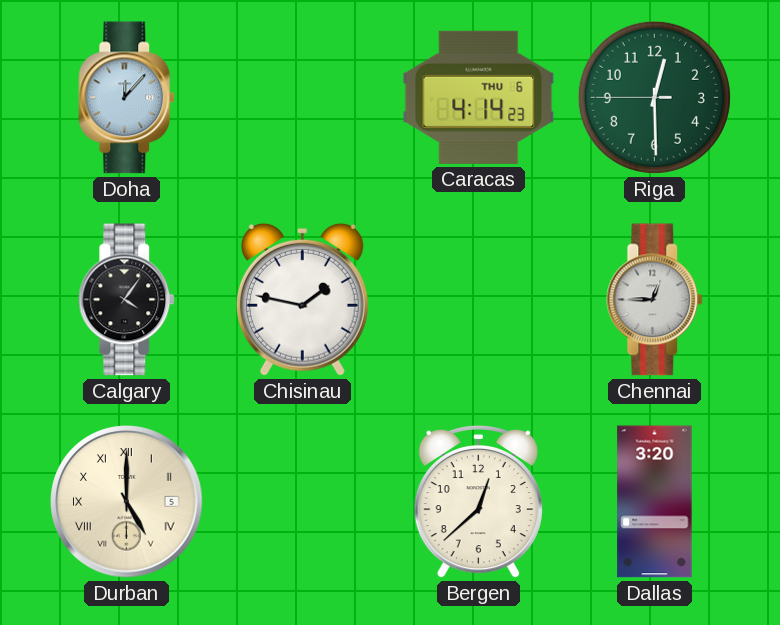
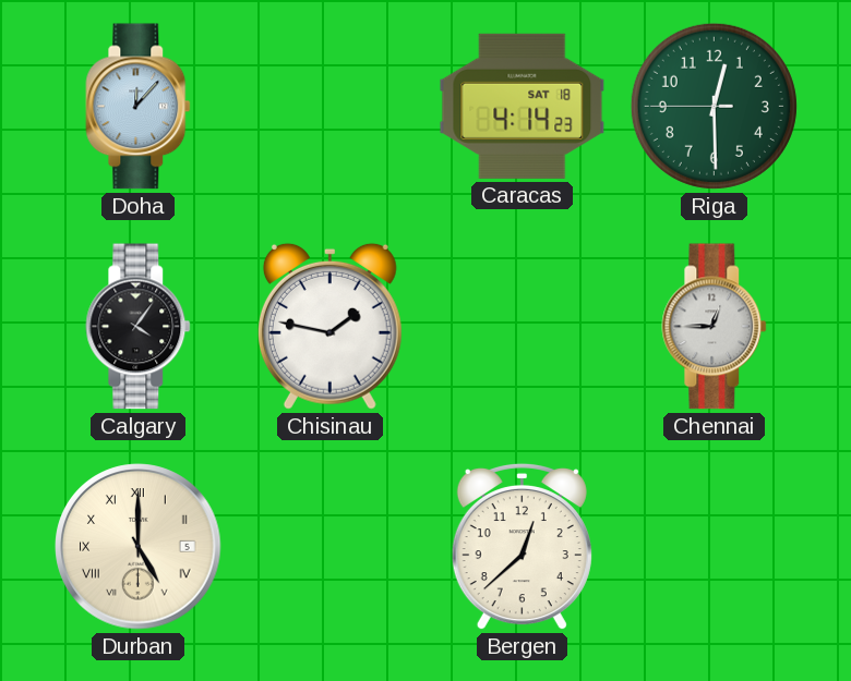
Caracas date: THU 6 -> SAT 18 (523, 106)
Dallas: 3:20 -> none (655, 502)
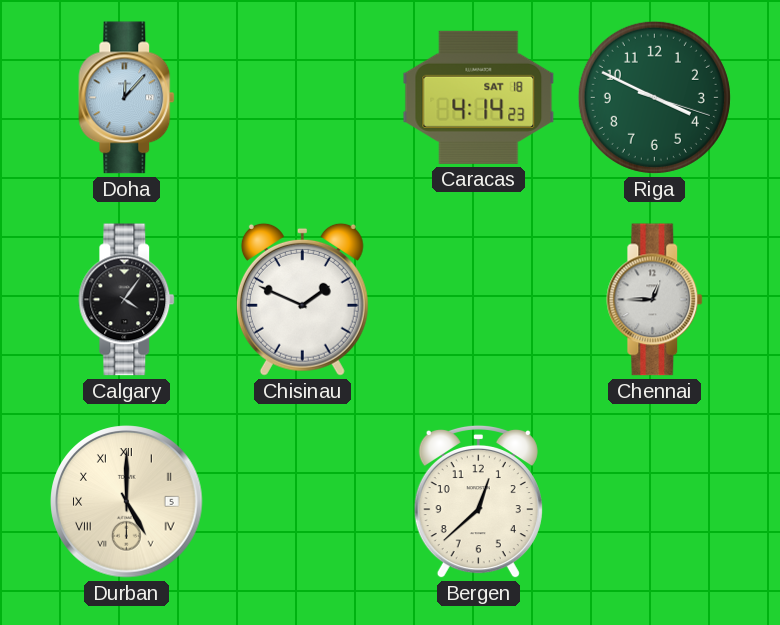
Riga: 12:29 -> 3:49 (654, 97)
Chisinau: 1:47 -> 1:49 (302, 299)
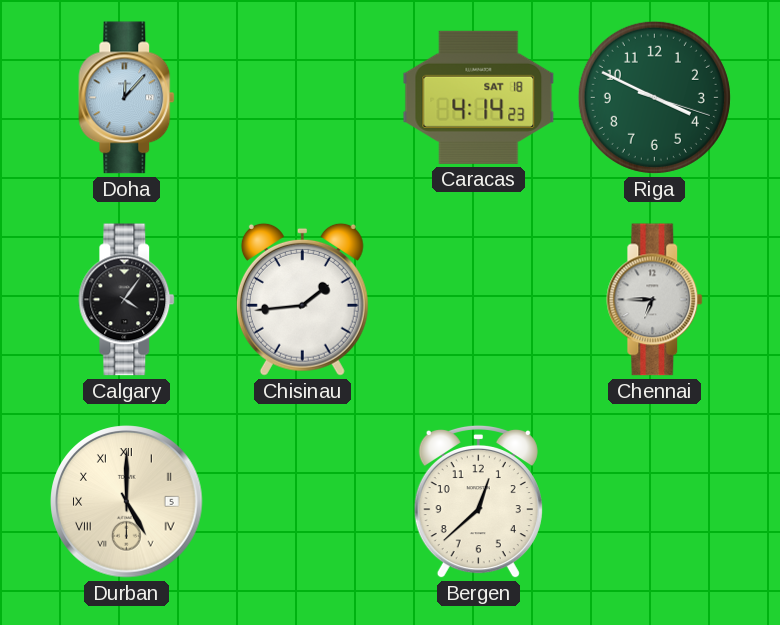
Chisinau: 1:49 -> 1:44 (302, 299)
Chennai: 12:45 -> 6:45 (655, 300)
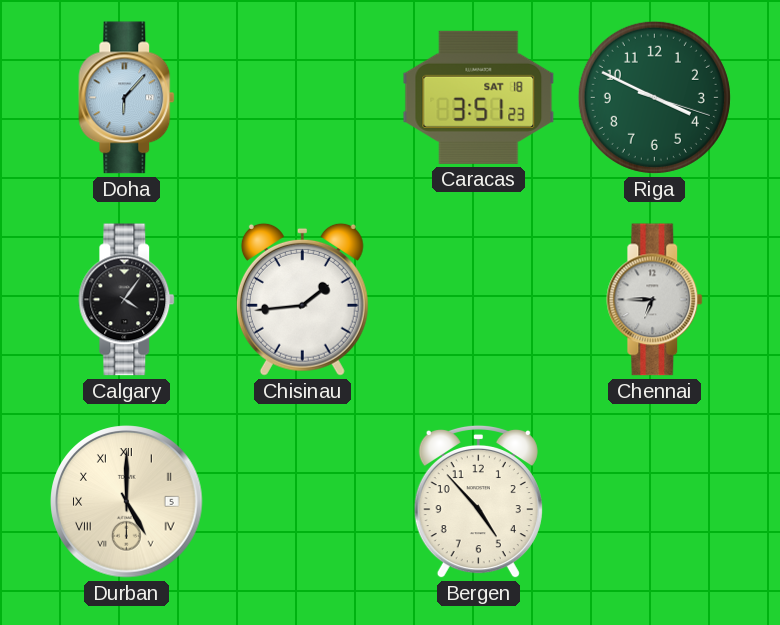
Doha: 12:07 -> 6:07 (127, 98)
Caracas: 4:14 -> 3:51 (479, 97)
Bergen: 12:38 -> 4:53 (478, 502)
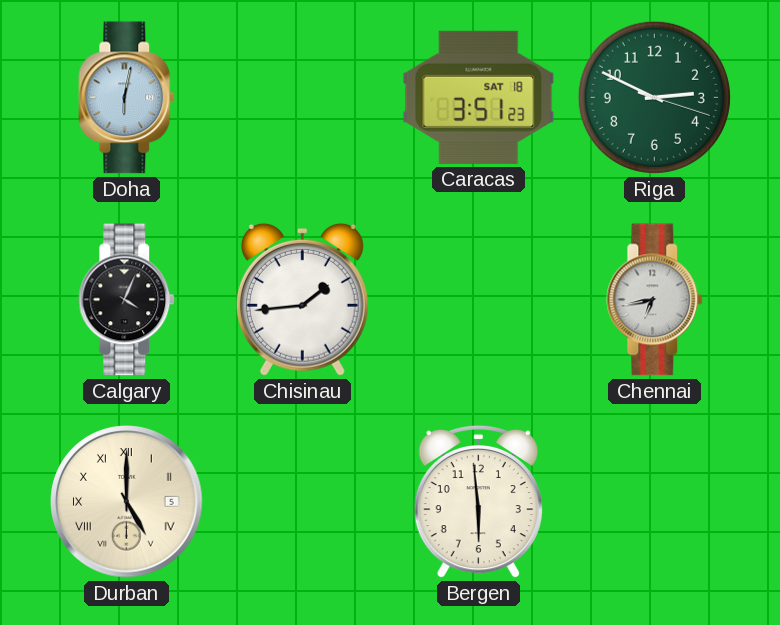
Doha: 6:07 -> 6:02 (127, 98)
Riga: 3:49 -> 2:49 (654, 97)
Calgary: 4:06 -> 4:04 (127, 300)
Chennai: 6:45 -> 6:43 (655, 300)
Bergen: 4:53 -> 5:59 (478, 502)
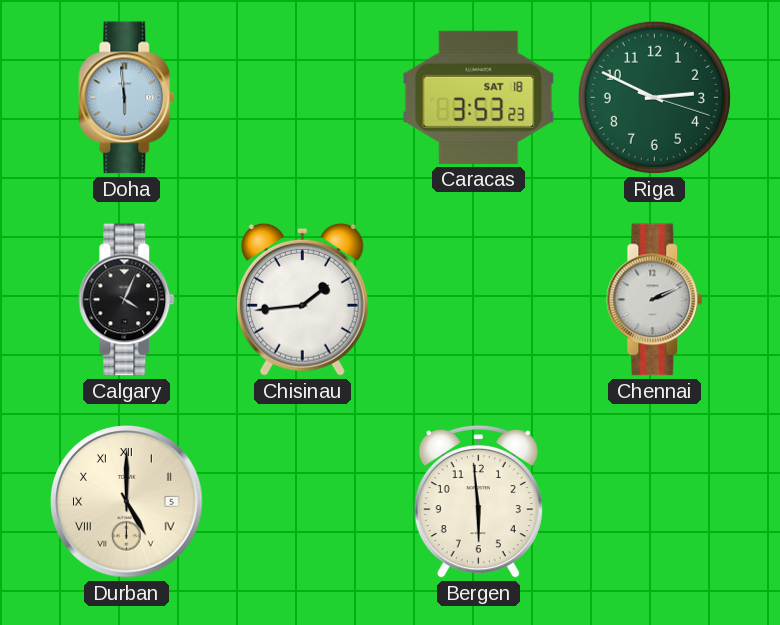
Doha: 6:02 -> 5:59 (127, 98)
Caracas: 3:51 -> 3:53 (479, 97)
Chennai: 6:43 -> 2:11 (655, 300)
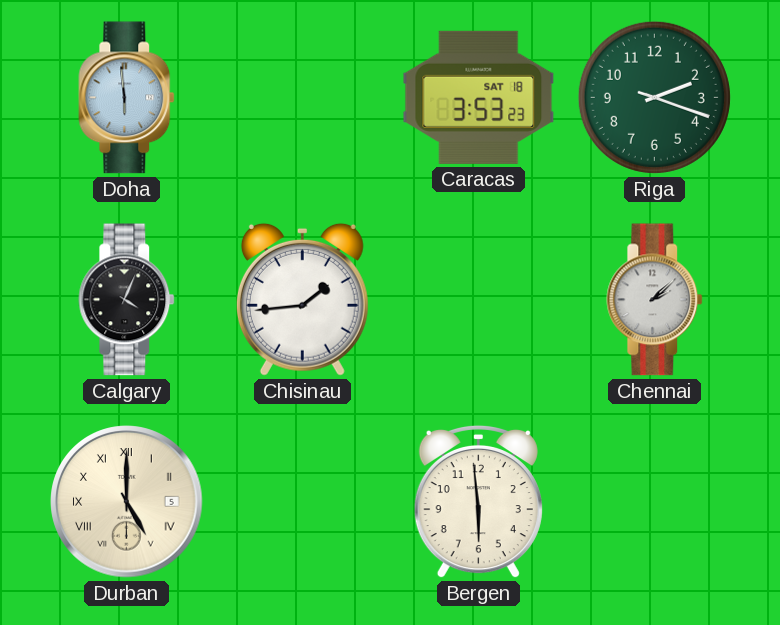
Riga: 2:49 -> 2:18 (654, 97)
Chennai: 2:11 -> 2:08 (655, 300)
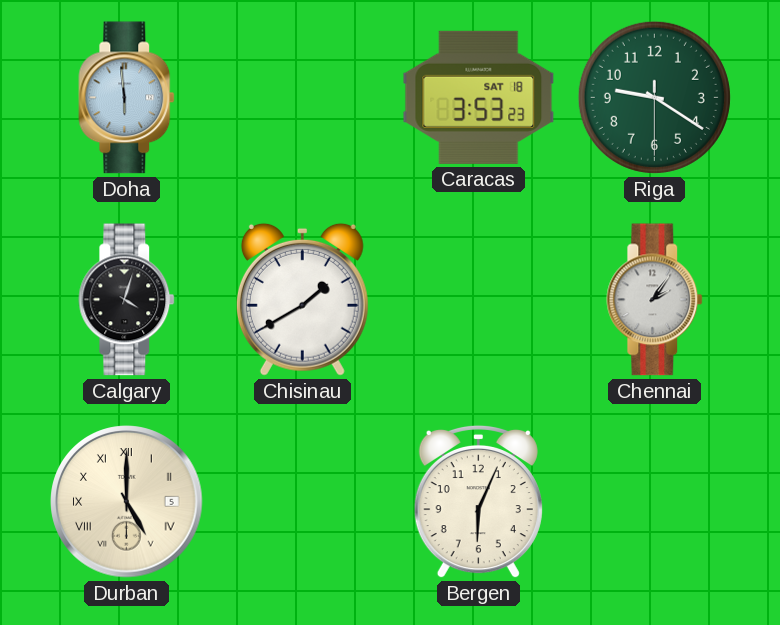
Riga: 2:18 -> 9:20 (654, 97)
Calgary: 4:04 -> 4:03 (127, 300)
Chisinau: 1:44 -> 1:40 (302, 299)
Chennai: 2:08 -> 2:06 (655, 300)
Bergen: 5:59 -> 6:04 (478, 502)
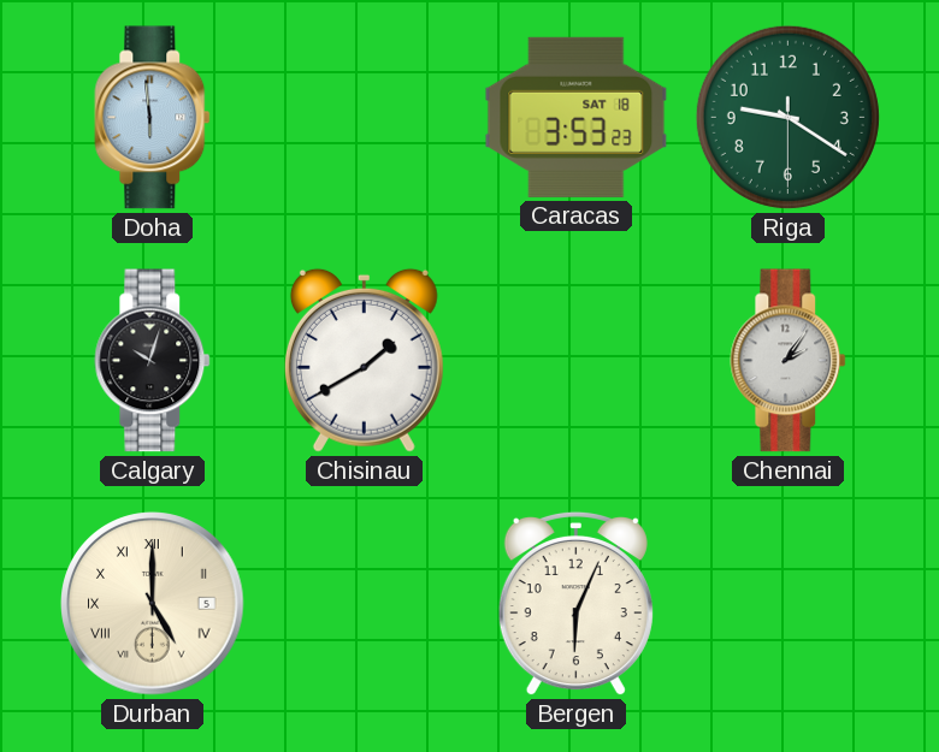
Calgary: 4:03 -> 10:03 (153, 361)
